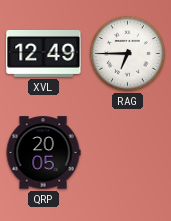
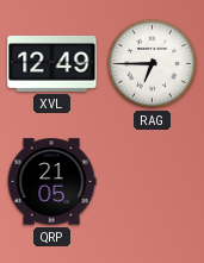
QRP: 20:05 -> 21:05 (51, 182)
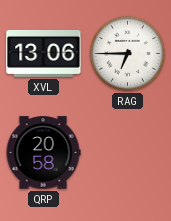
XVL: 12:49 -> 13:06 (44, 53)
QRP: 21:05 -> 20:58 (43, 153)
